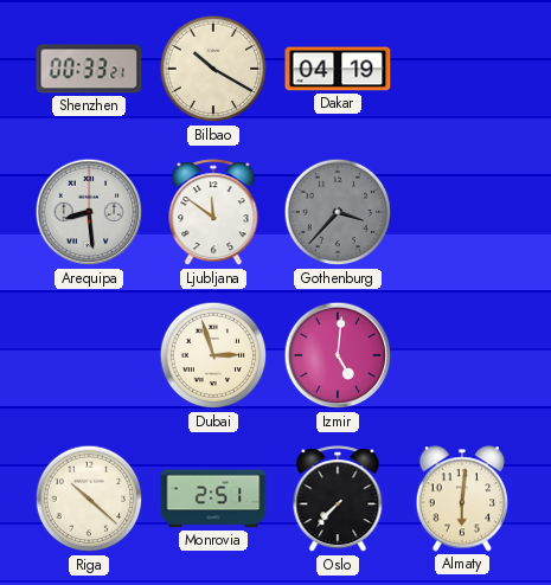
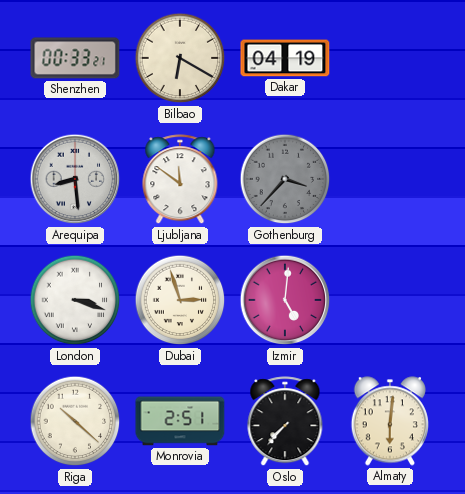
Bilbao: 10:20 -> 6:20 (180, 58)
London: none -> 3:18 (75, 300)
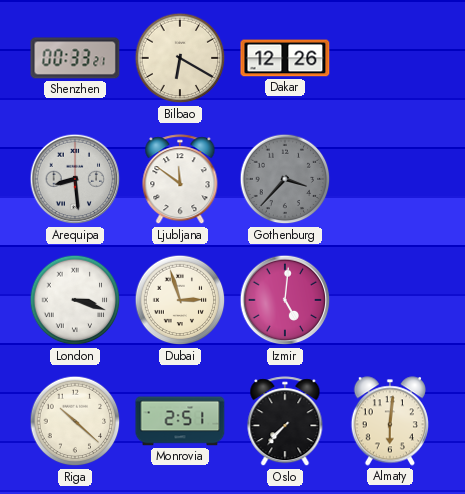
Dakar: 04:19 -> 12:26 (285, 58)
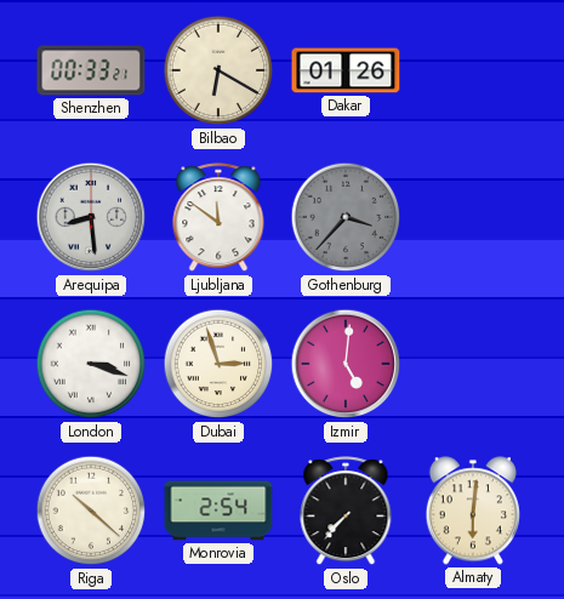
Dakar: 12:26 -> 01:26 (346, 70)
Monrovia: 2:51 -> 2:54 (218, 510)
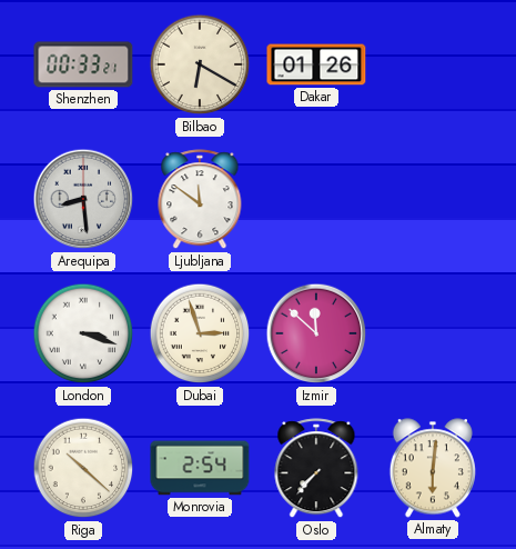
Gothenburg: 3:37 -> none (346, 217)
Izmir: 5:01 -> 11:52 (316, 333)
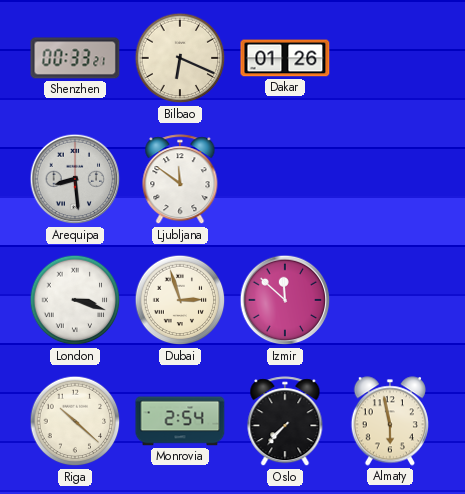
Bilbao: 6:20 -> 6:19 (180, 58)
Almaty: 6:01 -> 5:58 (389, 421)
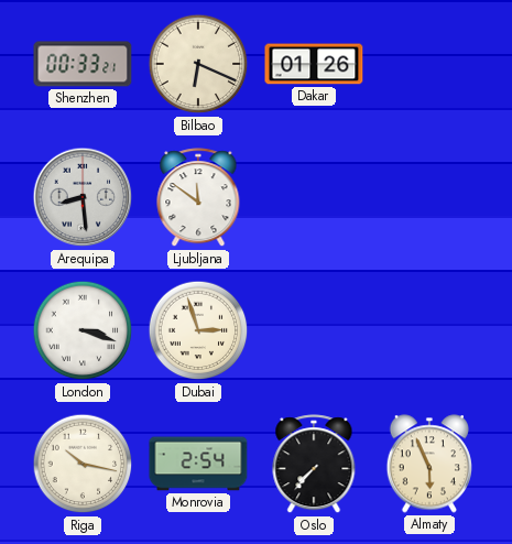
Izmir: 11:52 -> none (285, 300)
Riga: 10:22 -> 10:17 (83, 464)
Almaty: 5:58 -> 5:56 (428, 464)
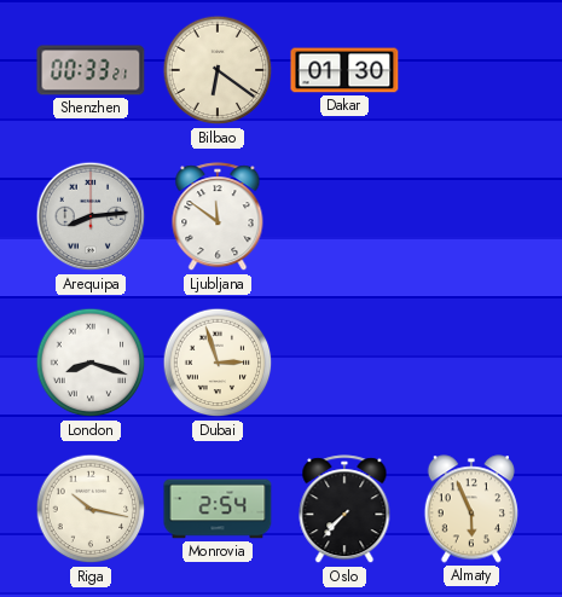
Bilbao: 6:19 -> 6:21 (218, 70)
Dakar: 01:26 -> 01:30 (344, 70)
Arequipa: 8:29 -> 8:14 (91, 216)
London: 3:18 -> 8:18 (91, 363)
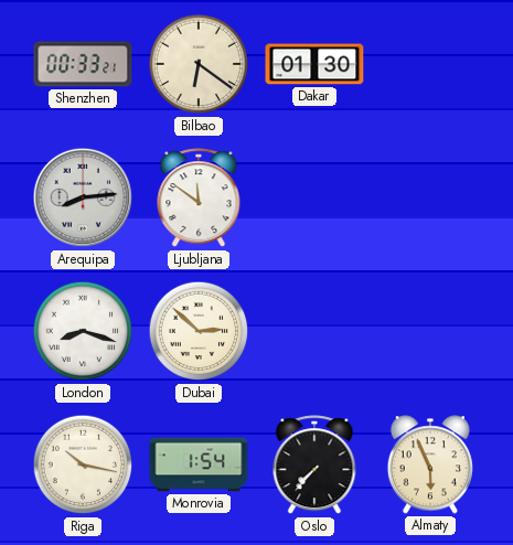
Dubai: 2:57 -> 2:52 (199, 331)
Monrovia: 2:54 -> 1:54 (199, 464)
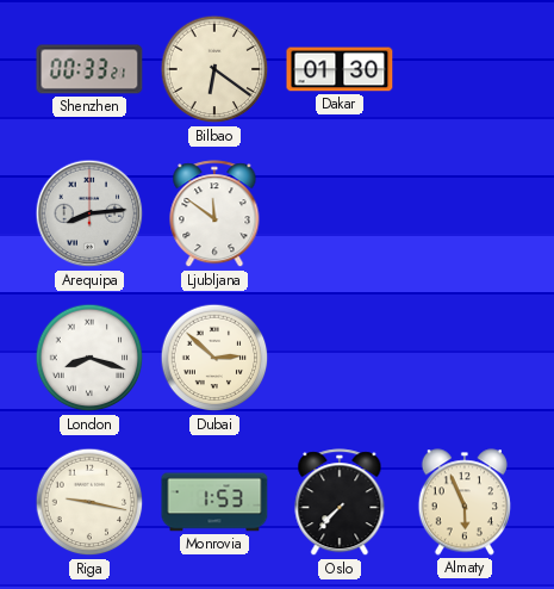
Riga: 10:17 -> 9:17 (89, 502)
Monrovia: 1:54 -> 1:53 (214, 502)
